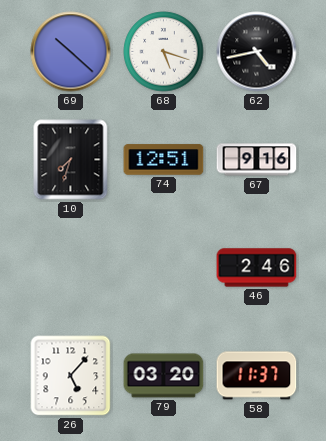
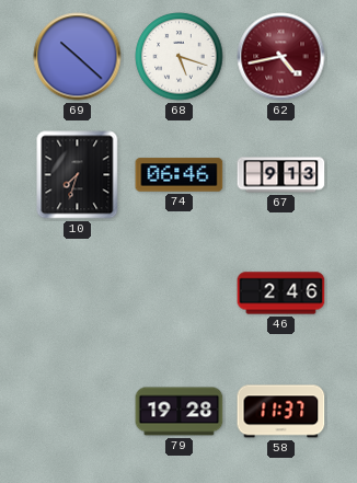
62 dial: black -> burgundy (281, 57)
74: 12:51 -> 06:46 (180, 175)
67: 9:16 -> 9:13 (281, 175)
26: 5:07 -> none (71, 376)
79: 03:20 -> 19:28 (180, 412)
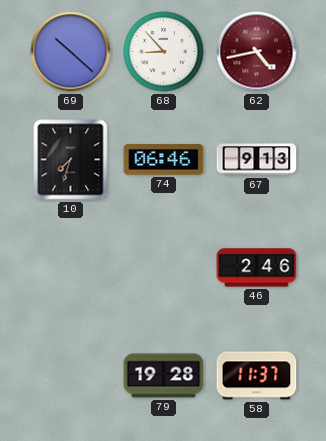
68: 5:18 -> 8:53 (164, 52)
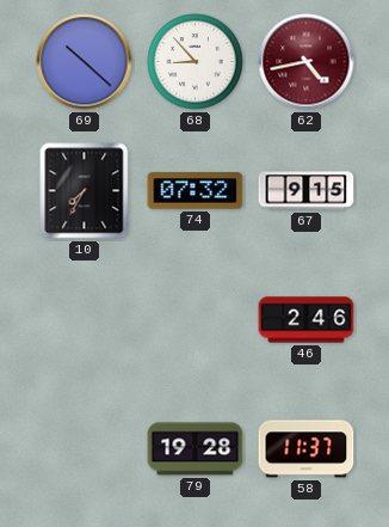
10: 7:33 -> 7:35 (85, 191)
74: 06:46 -> 07:32 (196, 191)
67: 9:13 -> 9:15 (307, 191)
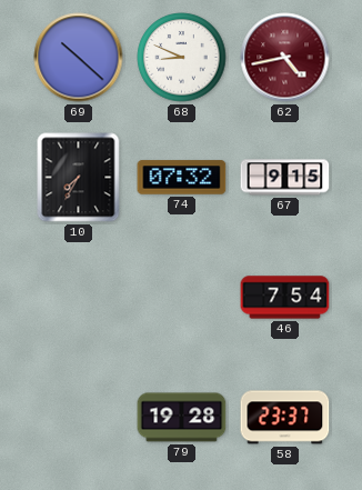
68: 8:53 -> 8:49 (182, 58)
46: 2:46 -> 7:54 (285, 298)
58: 11:37 -> 23:37 (285, 418)
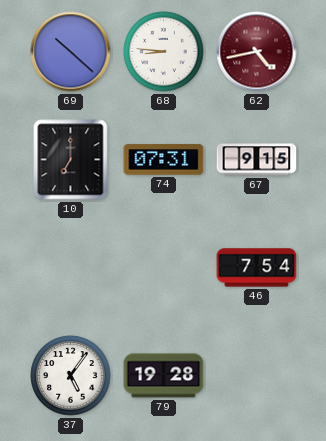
68: 8:49 -> 8:46 (164, 52)
10: 7:35 -> 7:00 (71, 160)
74: 07:32 -> 07:31 (164, 160)
37: none -> 5:06 (71, 376)
58: 23:37 -> none (285, 418)
